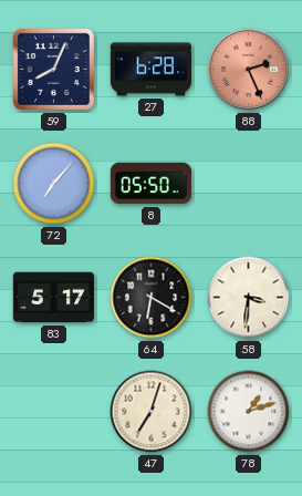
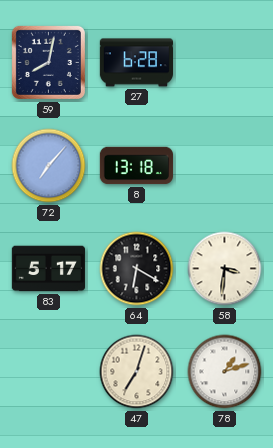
59: 8:04 -> 8:02 (48, 62)
88: 2:26 -> none (249, 70)
8: 05:50 -> 13:18 (136, 166)
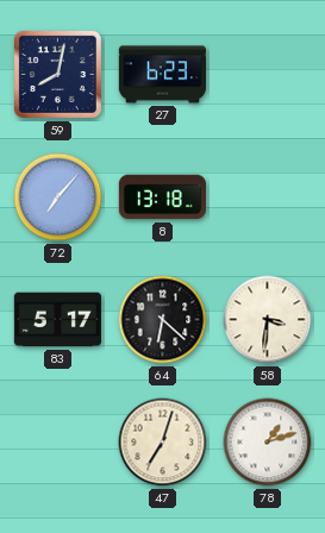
27: 6:28 -> 6:23 (162, 75)
64: 6:20 -> 6:22 (163, 320)
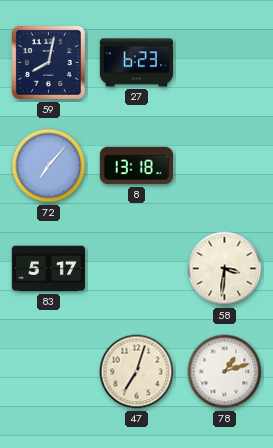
64: 6:22 -> none (163, 320)
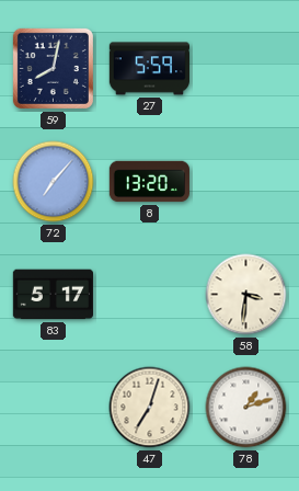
27: 6:23 -> 5:59 (149, 69)
8: 13:18 -> 13:20 (149, 182)
